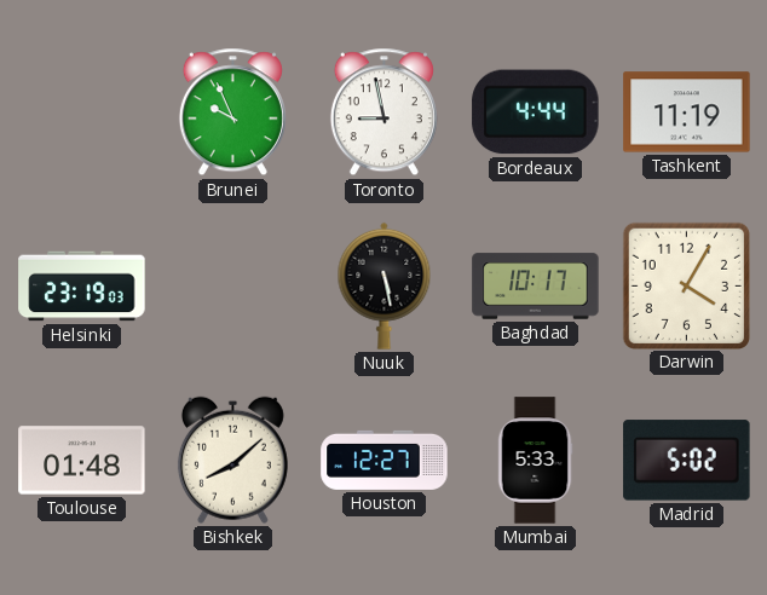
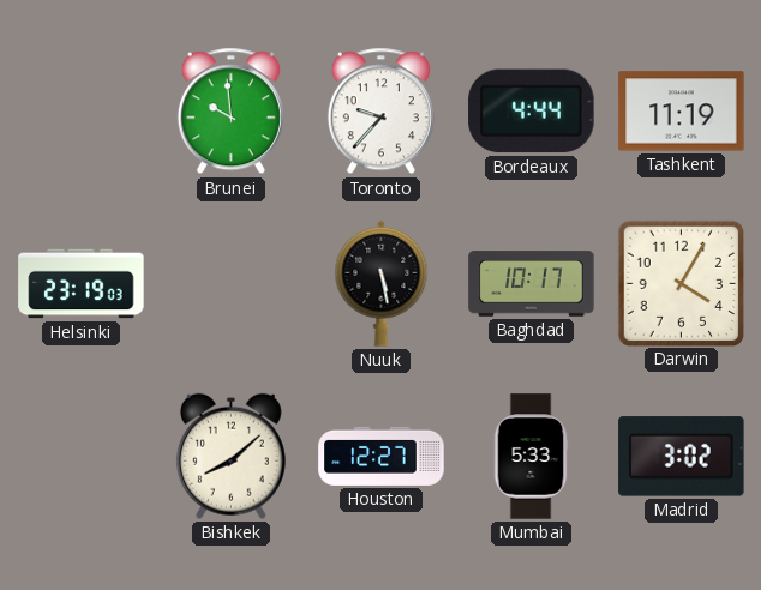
Brunei: 9:56 -> 9:59 (230, 112)
Toronto: 8:58 -> 9:37 (380, 112)
Toulouse: 01:48 -> none (82, 461)
Madrid: 5:02 -> 3:02 (682, 457)
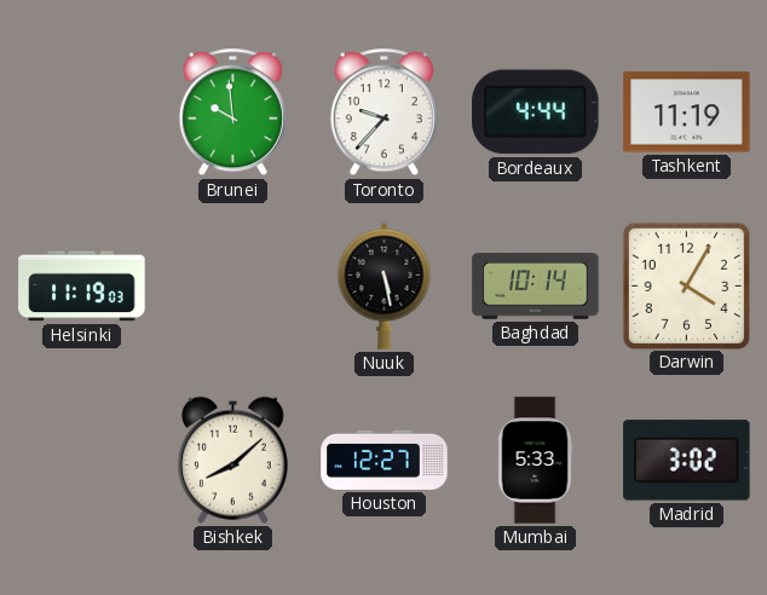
Helsinki: 23:19 -> 11:19 (82, 287)
Baghdad: 10:17 -> 10:14 (536, 287)
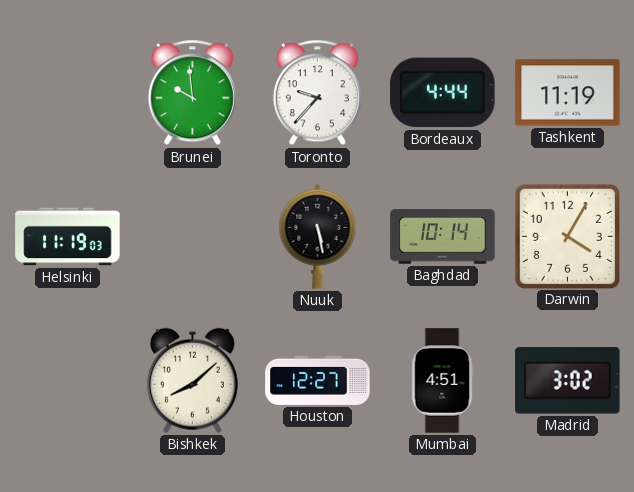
Mumbai: 5:33 -> 4:51 (442, 381)
